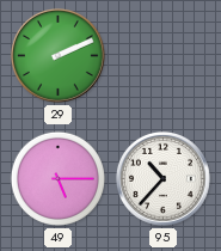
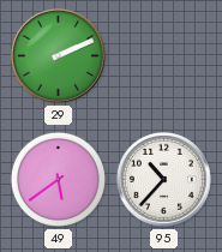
49: 5:15 -> 5:39 (58, 179)
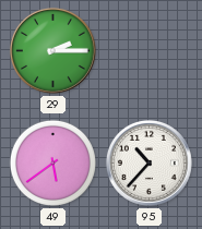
29: 2:11 -> 2:15 (52, 50)
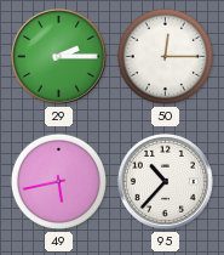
50: none -> 12:15 (165, 56)
49: 5:39 -> 5:43 (58, 181)
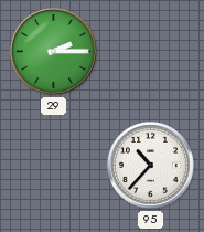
50: 12:15 -> none (165, 56)
49: 5:43 -> none (58, 181)
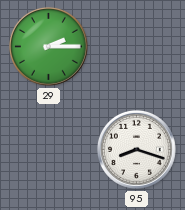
95: 10:37 -> 8:18 (136, 149)
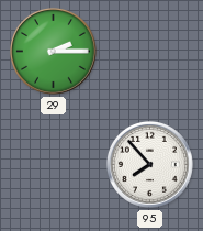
95: 8:18 -> 7:53 (149, 164)
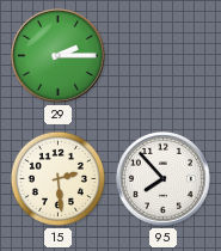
15: none -> 2:29 (57, 178)
